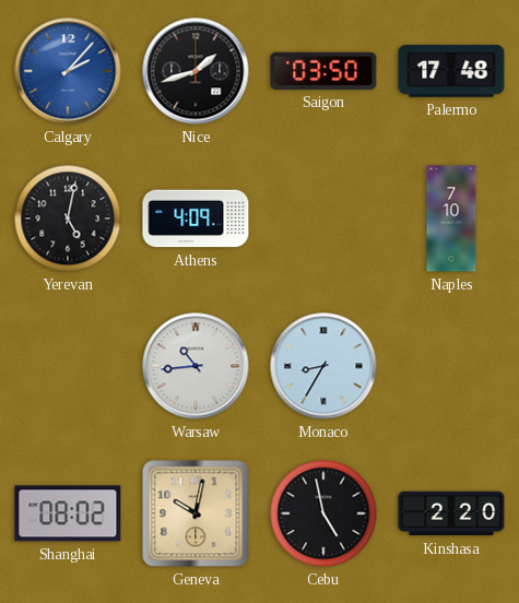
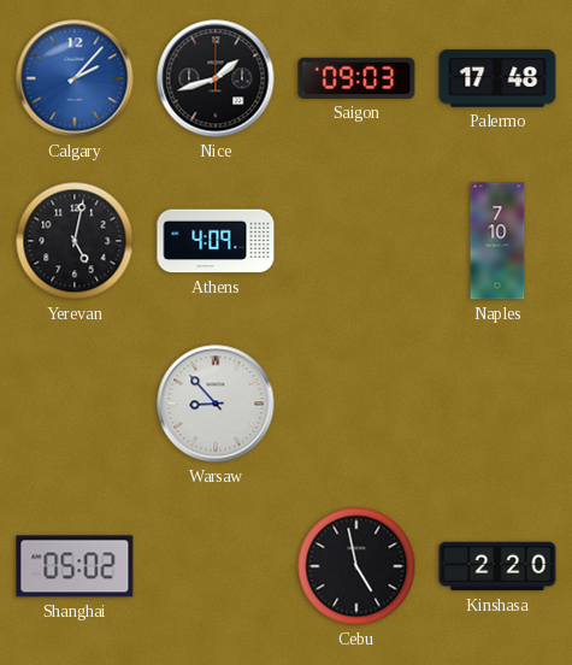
Saigon: 03:50 -> 09:03 (356, 78)
Warsaw: 10:44 -> 8:53 (216, 404)
Monaco: 8:35 -> none (323, 366)
Shanghai: 08:02 -> 05:02 (75, 566)
Geneva: 10:02 -> none (196, 513)
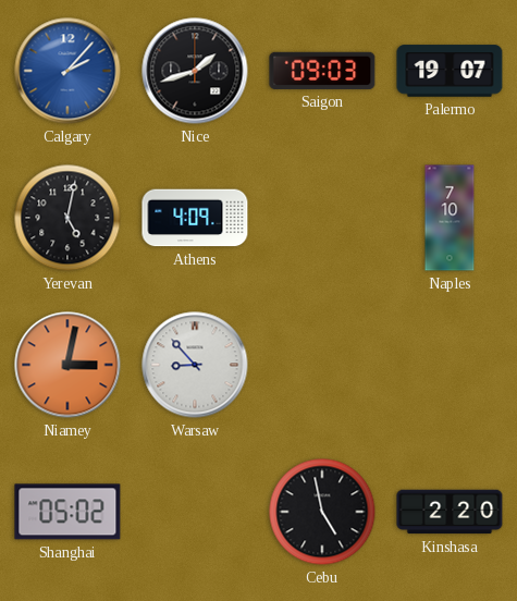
Palermo: 17:48 -> 19:07 (450, 71)
Niamey: none -> 3:02 (67, 365)
